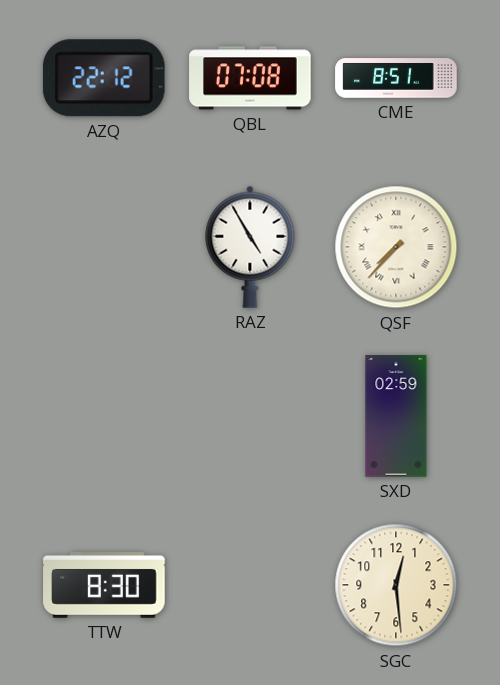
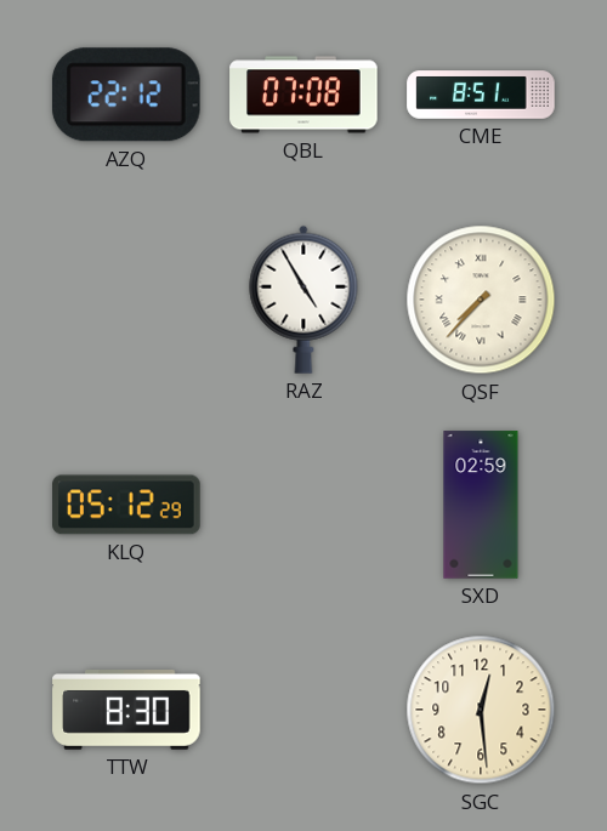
KLQ: none -> 05:12 (126, 505)
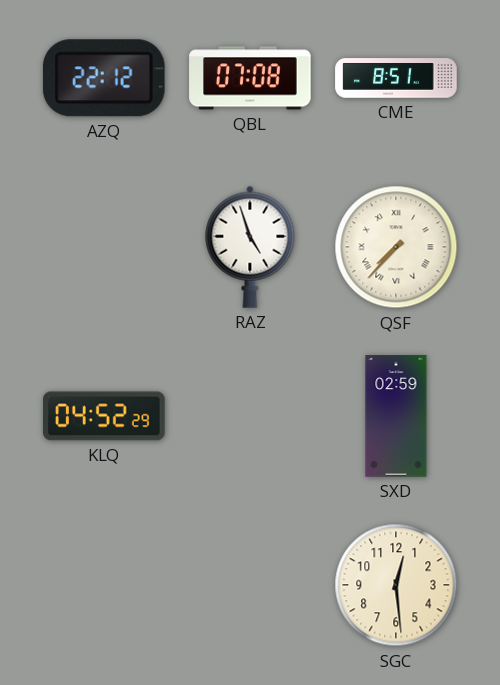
RAZ: 4:55 -> 4:57 (250, 247)
KLQ: 05:12 -> 04:52 (104, 416)
TTW: 8:30 -> none (126, 711)
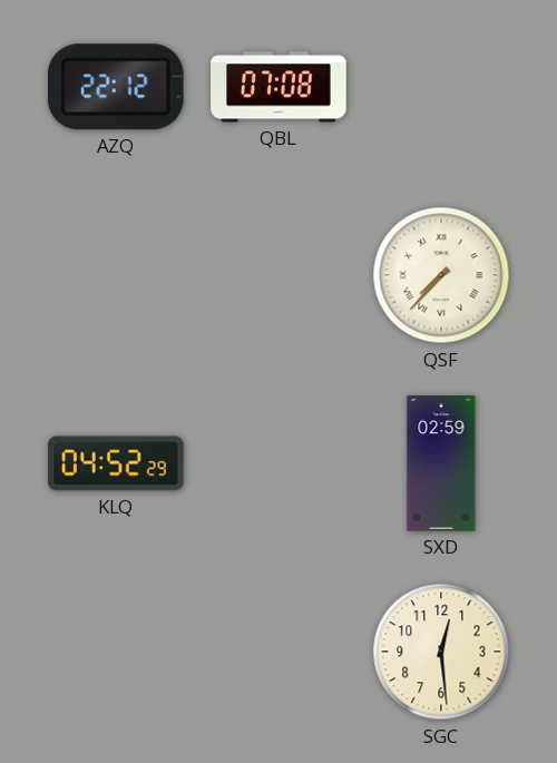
CME: 8:51 -> none (396, 78)
RAZ: 4:57 -> none (250, 247)
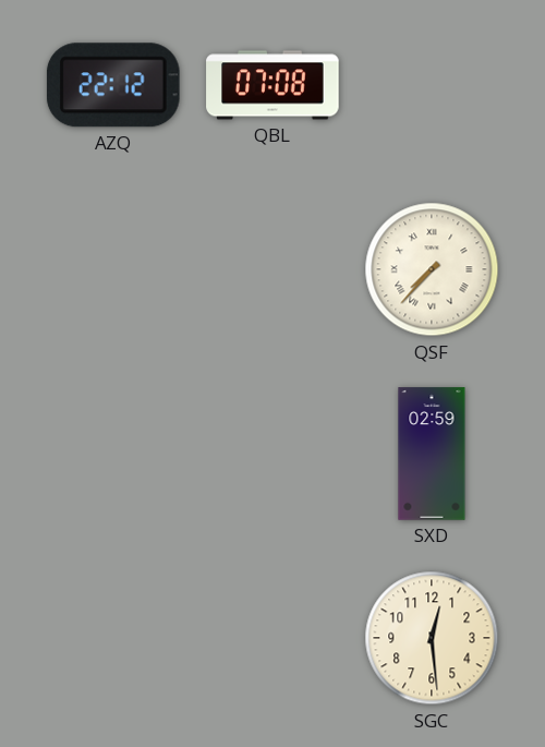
KLQ: 04:52 -> none (116, 463)
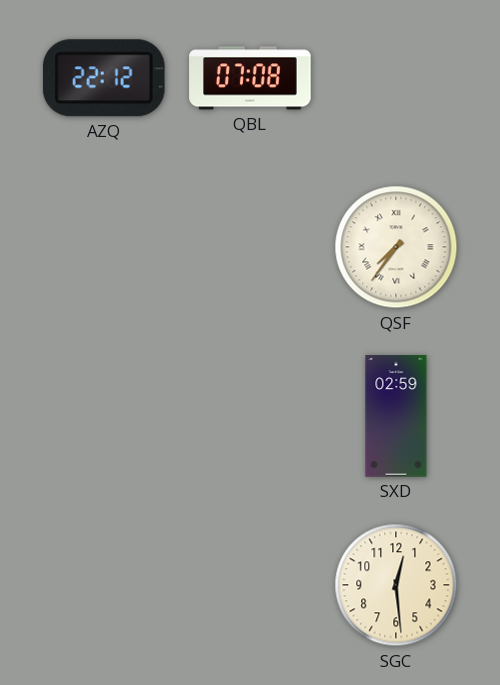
QSF: 7:37 -> 7:36 (396, 247)
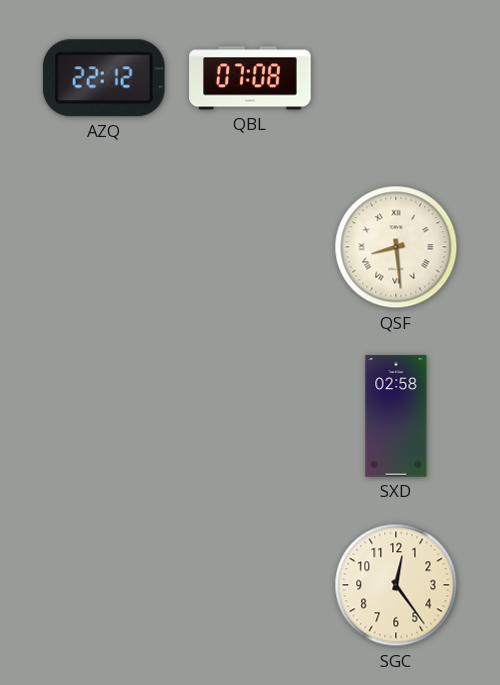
QSF: 7:36 -> 8:29 (396, 247)
SXD: 02:59 -> 02:58 (396, 416)
SGC: 12:29 -> 12:24 (396, 585)
